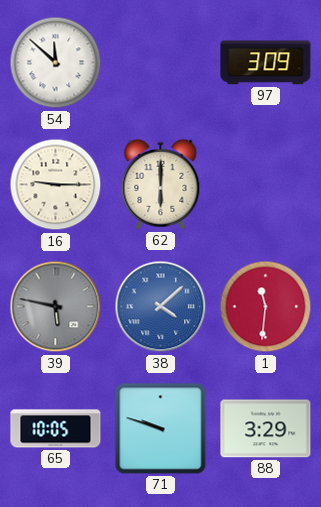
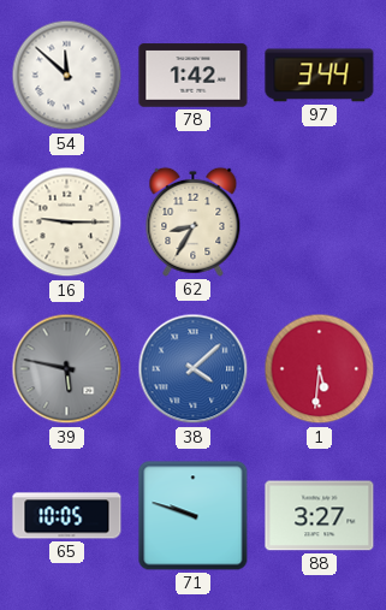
78: none -> 1:42 (194, 76)
97: 3:09 -> 3:44 (320, 76)
62: 6:00 -> 8:35 (194, 221)
1: 11:31 -> 5:31 (320, 369)
88: 3:29 -> 3:27 (320, 516)
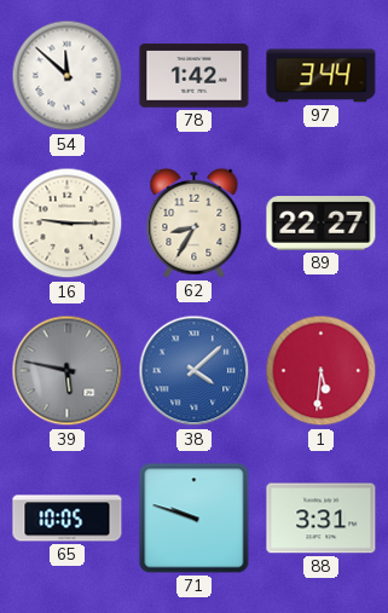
89: none -> 22:27 (322, 224)
88: 3:27 -> 3:31 (322, 519)
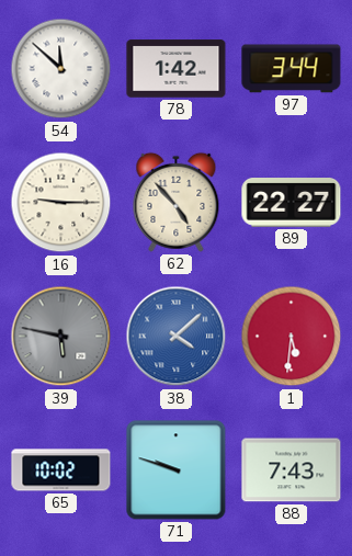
62: 8:35 -> 4:53 (177, 202)
65: 10:05 -> 10:02 (61, 470)
88: 3:31 -> 7:43 (292, 470)
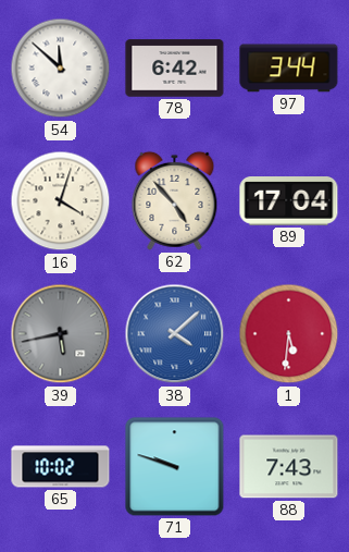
78: 1:42 -> 6:42 (175, 69)
16: 9:15 -> 4:03 (61, 201)
89: 22:27 -> 17:04 (289, 201)
39: 5:47 -> 5:43 (61, 334)
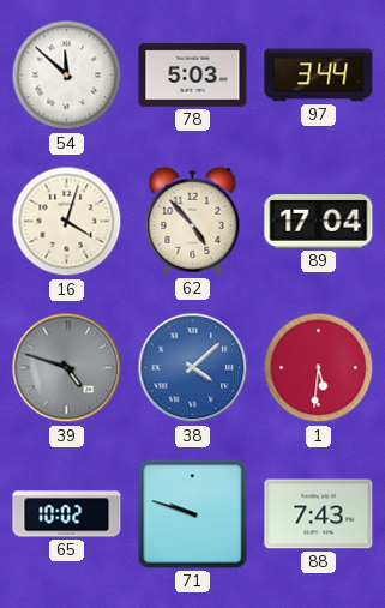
78: 6:42 -> 5:03 (193, 76)
39: 5:43 -> 4:48 (67, 368)
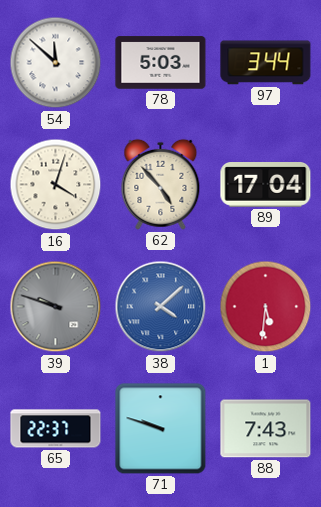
39: 4:48 -> 9:48 (56, 307)
65: 10:02 -> 22:37 (56, 429)
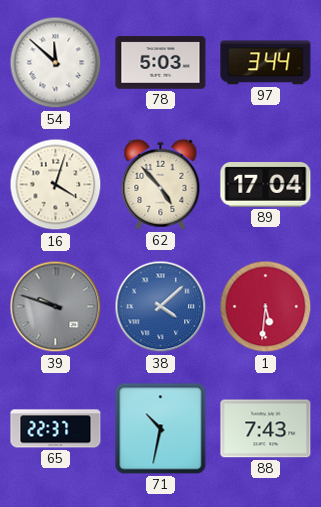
71: 9:48 -> 10:32 (161, 429)
